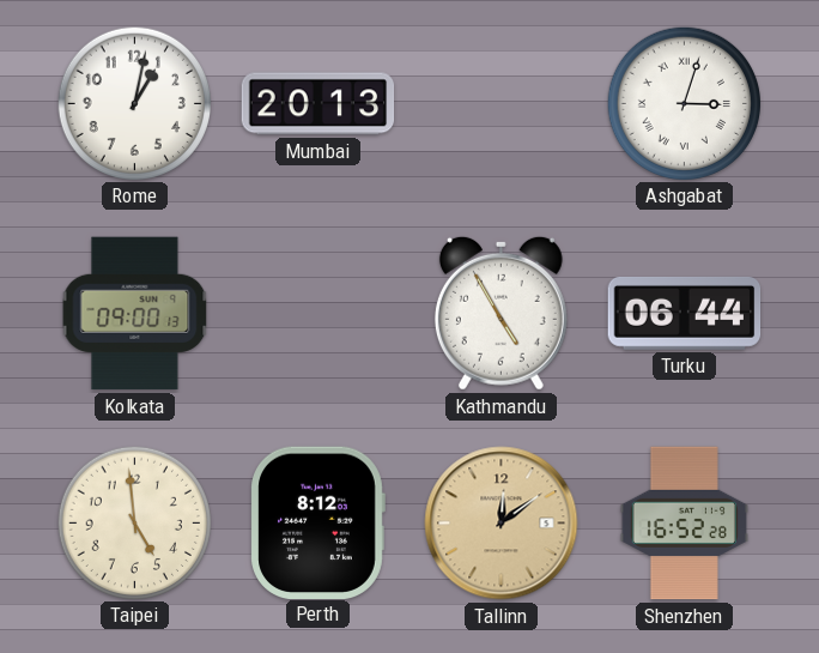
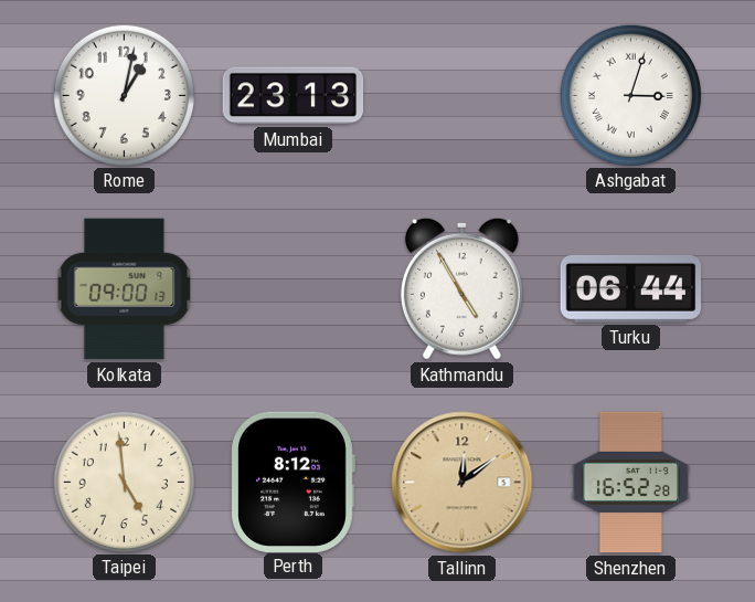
Mumbai: 20:13 -> 23:13 (294, 96)
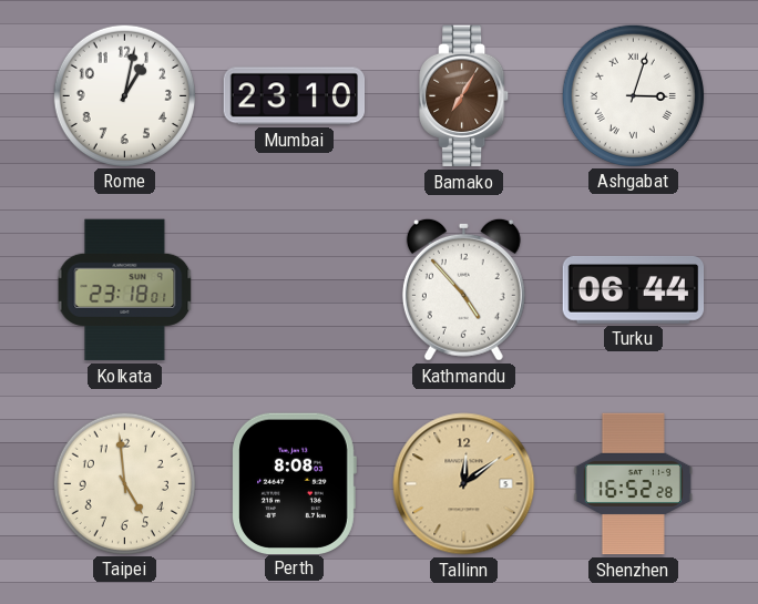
Mumbai: 23:13 -> 23:10 (295, 96)
Bamako: none -> 7:05 (464, 96)
Kolkata: 09:00 -> 23:18 (125, 290)
Kathmandu: 4:55 -> 4:53 (463, 289)
Perth: 8:12 -> 8:08 (294, 483)
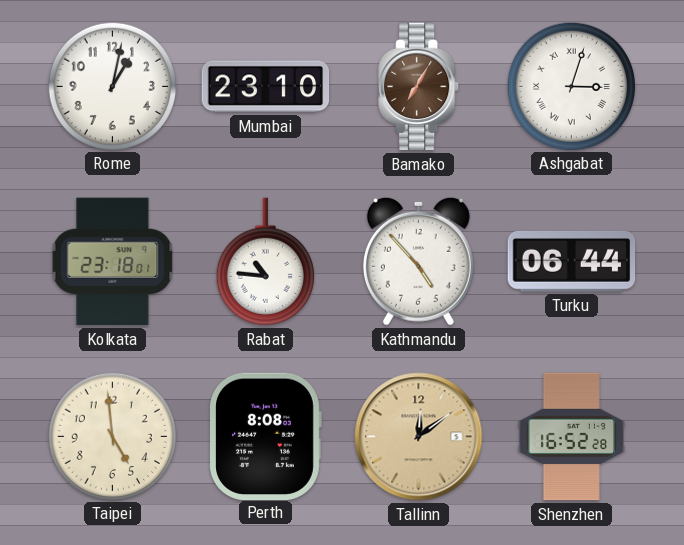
Rabat: none -> 10:46 (265, 262)
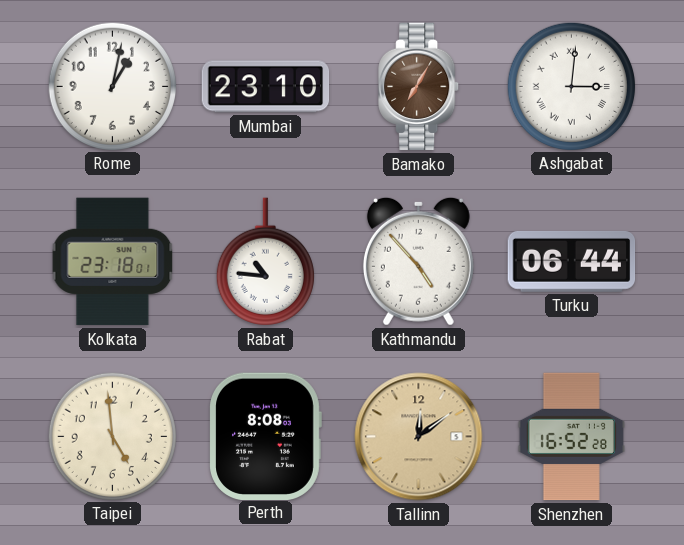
Ashgabat: 3:03 -> 3:01 (571, 86)
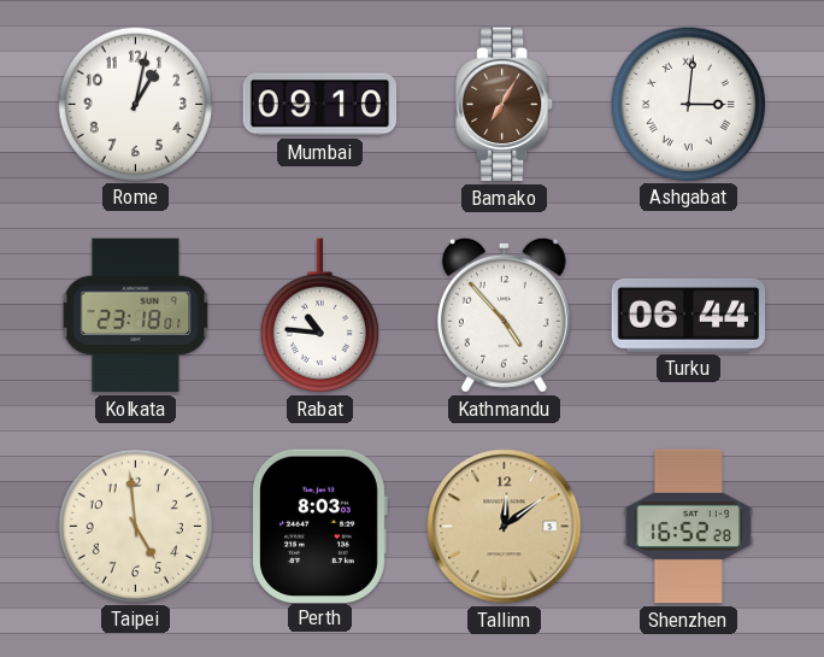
Mumbai: 23:10 -> 09:10 (320, 105)
Perth: 8:08 -> 8:03 (319, 526)
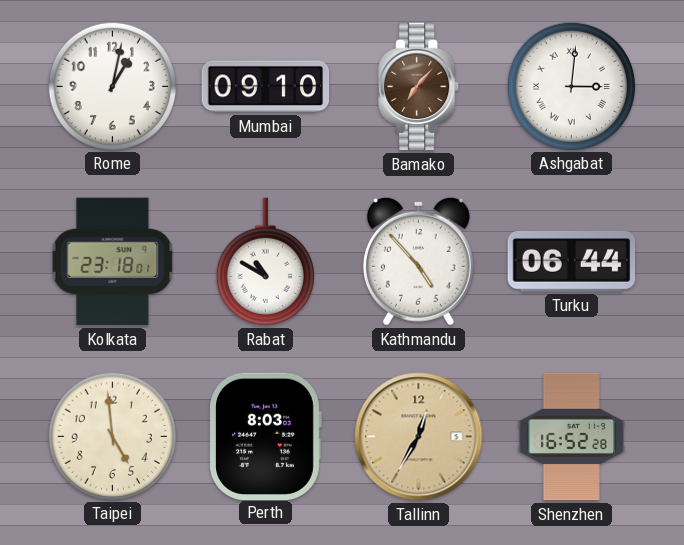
Bamako: 7:05 -> 7:07 (419, 87)
Rabat: 10:46 -> 10:50 (265, 262)
Tallinn: 12:09 -> 12:35 (419, 437)
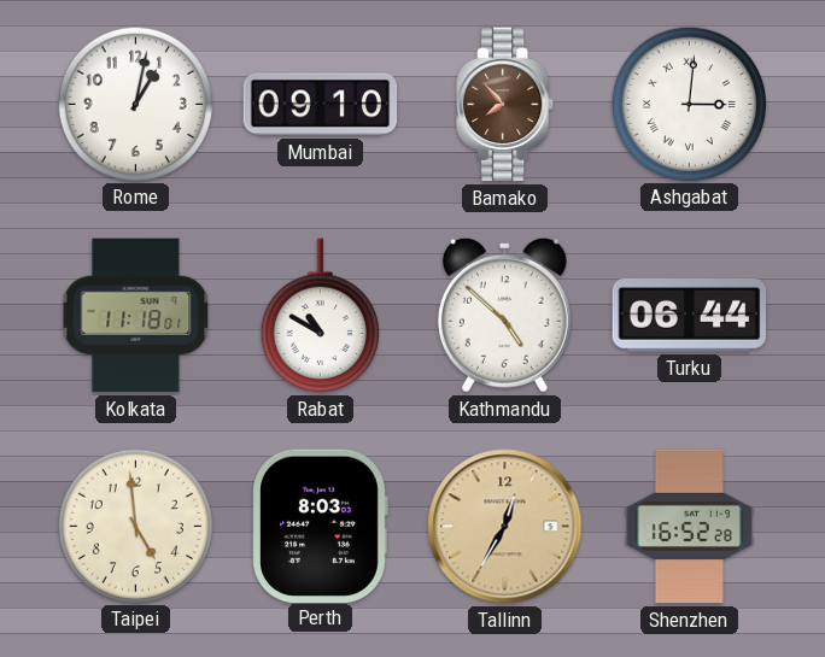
Bamako: 7:07 -> 7:53 (505, 105)
Kolkata: 23:18 -> 11:18 (136, 316)
Kathmandu: 4:53 -> 4:52 (504, 315)
